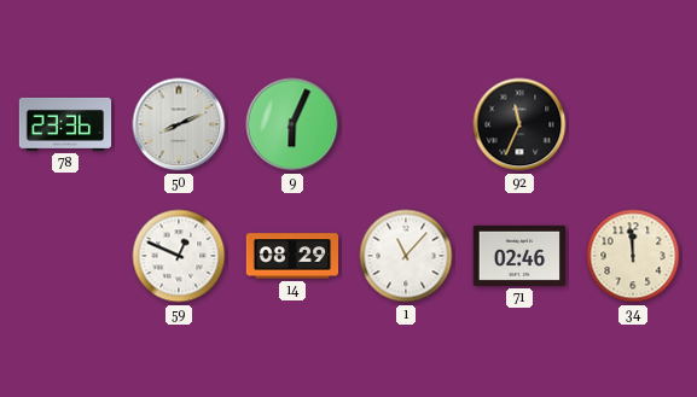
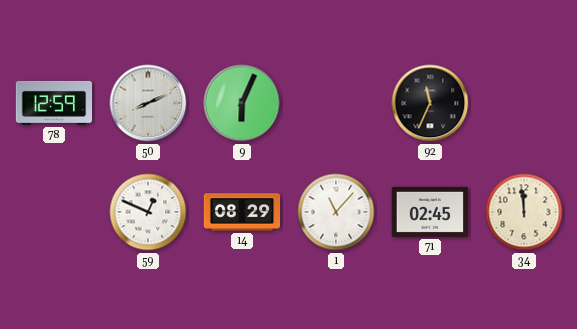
78: 23:36 -> 12:59 (54, 103)
71: 02:46 -> 02:45 (430, 212)
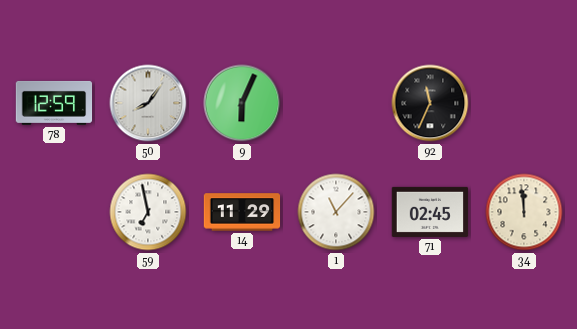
50: 8:11 -> 8:06 (148, 103)
59: 12:49 -> 6:58 (148, 212)
14: 08:29 -> 11:29 (242, 212)
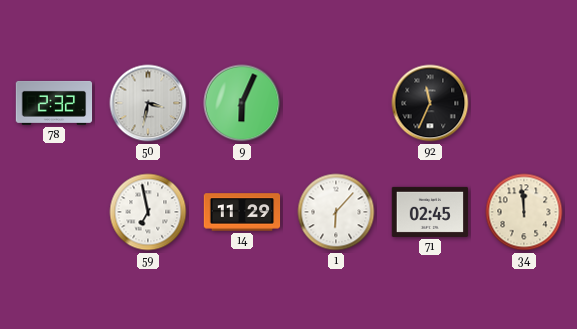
78: 12:59 -> 2:32 (54, 103)
50: 8:06 -> 3:32 (148, 103)
1: 11:07 -> 6:07 (336, 212)
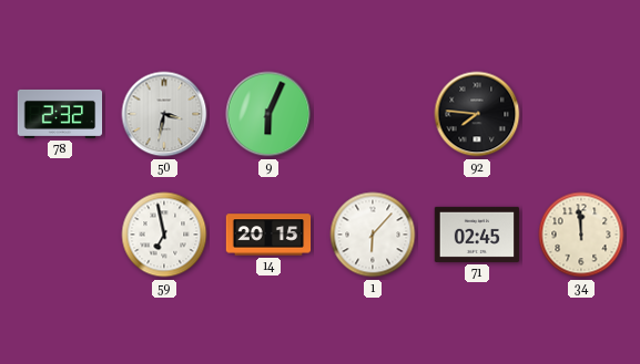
92: 11:34 -> 7:46 (477, 114)
14: 11:29 -> 20:15 (268, 235)
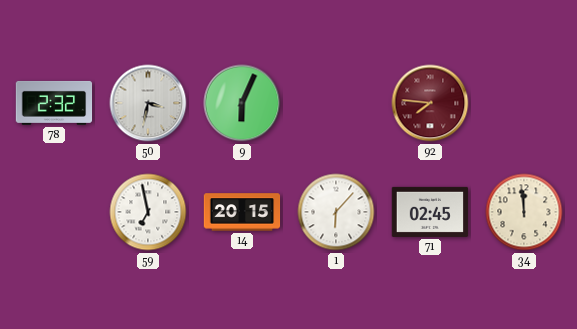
92 dial: black -> burgundy (430, 103)
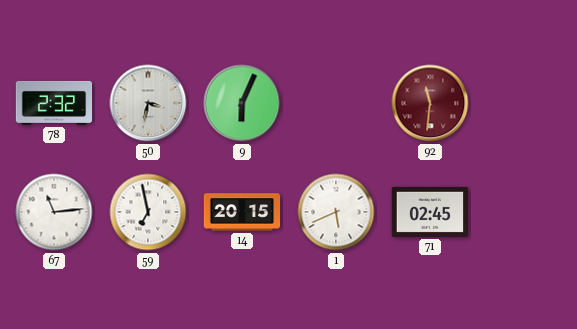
92: 7:46 -> 11:31 (430, 103)
67: none -> 11:14 (54, 212)
1: 6:07 -> 5:41 (336, 212)
34: 11:59 -> none (524, 212)
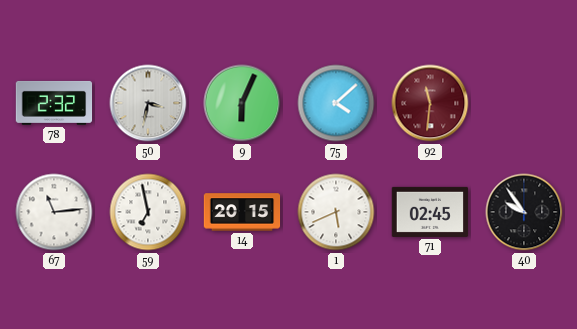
75: none -> 4:08 (336, 103)
40: none -> 9:54 (524, 212)
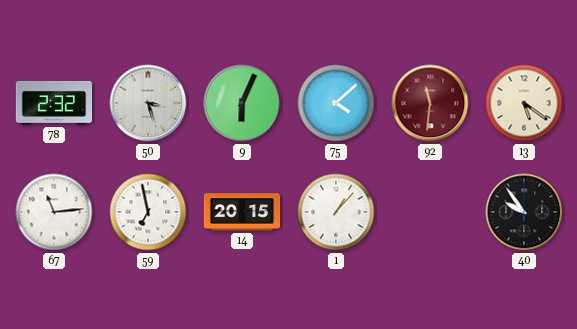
50: 3:32 -> 3:27 (148, 103)
13: none -> 5:21 (524, 103)
1: 5:41 -> 1:07 (336, 212)
71: 02:45 -> none (430, 212)
